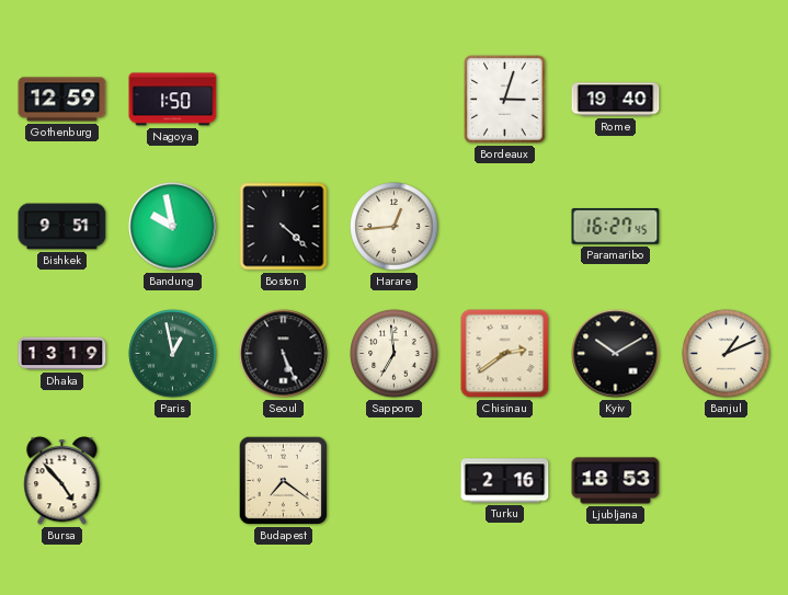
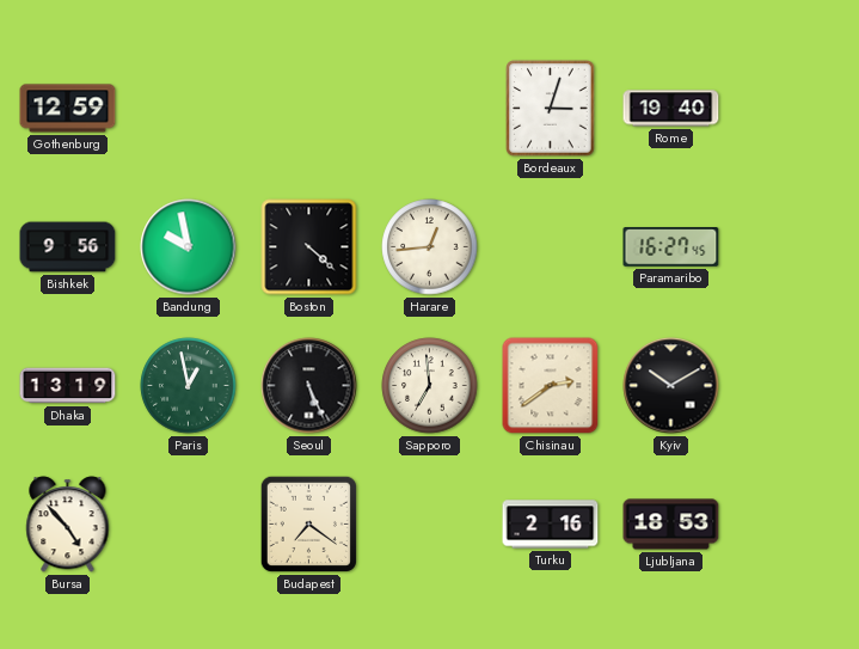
Nagoya: 1:50 -> none (173, 100)
Bishkek: 9:51 -> 9:56 (68, 247)
Banjul: 1:11 -> none (727, 354)
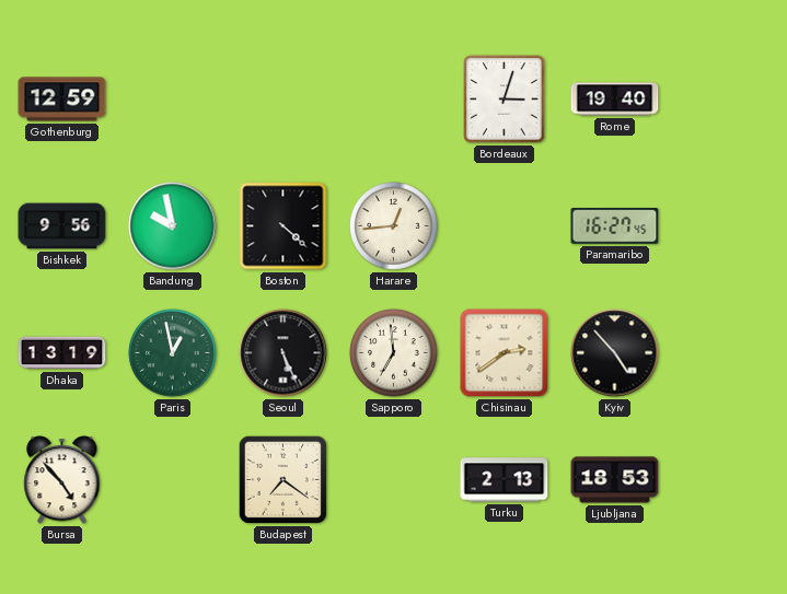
Kyiv: 10:10 -> 4:53 (615, 353)
Turku: 2:16 -> 2:13 (505, 480)
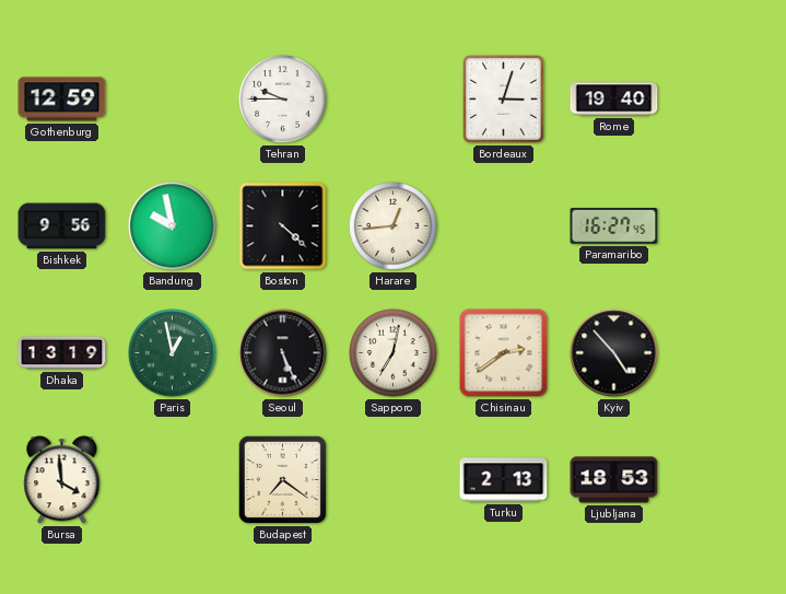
Tehran: none -> 9:45 (283, 100)
Sapporo: 6:59 -> 7:02 (394, 353)
Bursa: 4:53 -> 3:59 (62, 480)
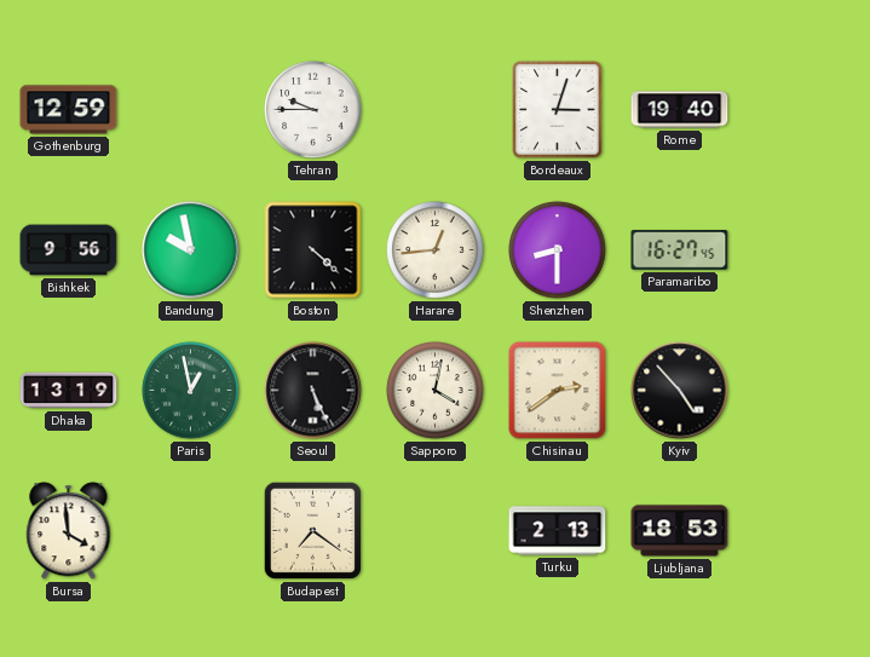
Shenzhen: none -> 8:30 (558, 250)
Sapporo: 7:02 -> 4:02 (436, 391)
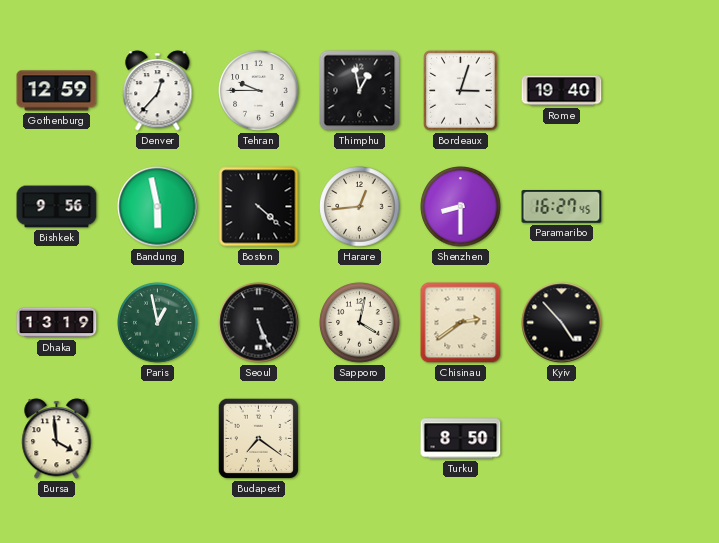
Denver: none -> 12:37 (158, 91)
Thimphu: none -> 12:58 (360, 91)
Bandung: 9:58 -> 5:58 (158, 207)
Turku: 2:13 -> 8:50 (461, 439)
Ljubljana: 18:53 -> none (680, 531)
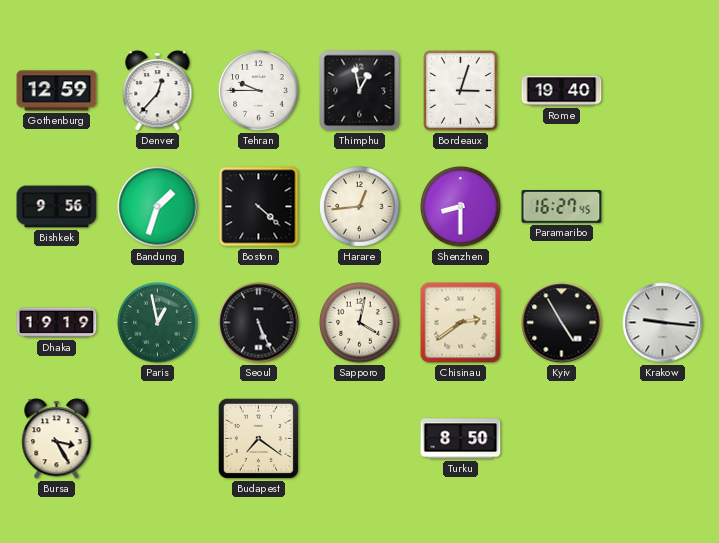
Bandung: 5:58 -> 1:33 (158, 207)
Dhaka: 13:19 -> 19:19 (57, 323)
Kyiv: 4:53 -> 4:55 (562, 323)
Krakow: none -> 9:16 (663, 323)
Bursa: 3:59 -> 3:25 (57, 439)
